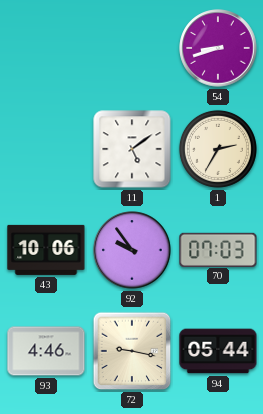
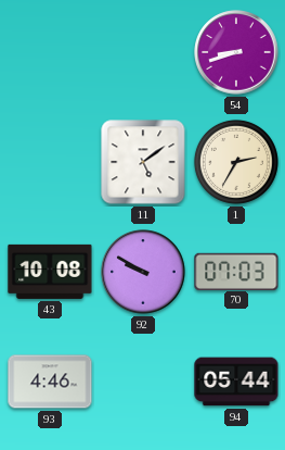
43: 10:06 -> 10:08 (50, 272)
92: 9:54 -> 9:50 (143, 272)
72: 9:17 -> none (132, 351)
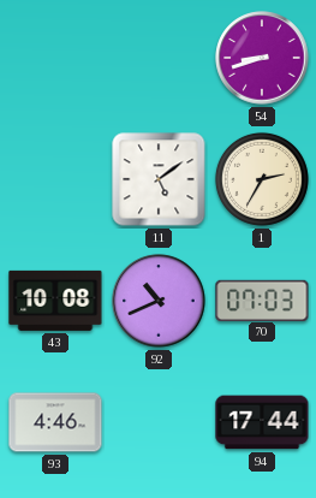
92: 9:50 -> 10:41 (159, 301)
94: 05:44 -> 17:44 (262, 422)
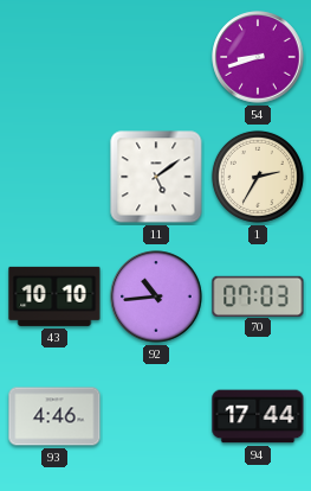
43: 10:08 -> 10:10 (54, 296)
92: 10:41 -> 10:44 (156, 296)
